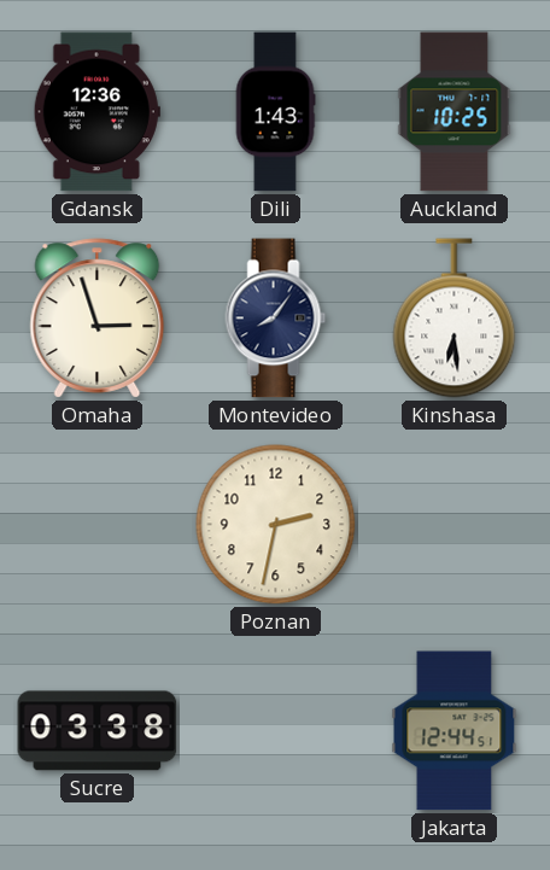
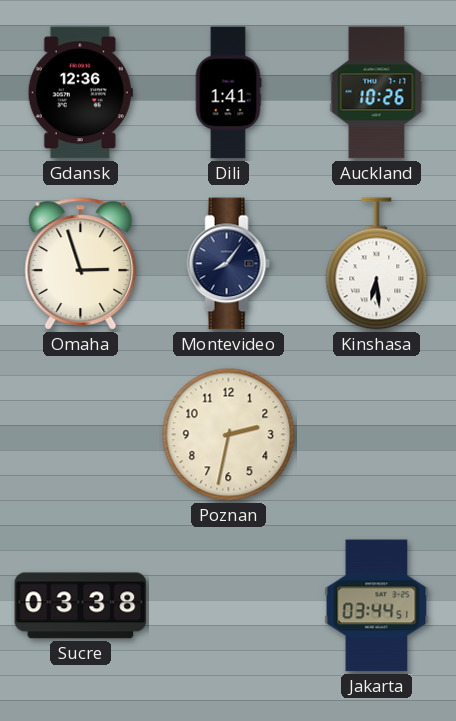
Dili: 1:43 -> 1:41 (228, 93)
Auckland: 10:25 -> 10:26 (377, 93)
Jakarta: 12:44 -> 03:44 (377, 606)
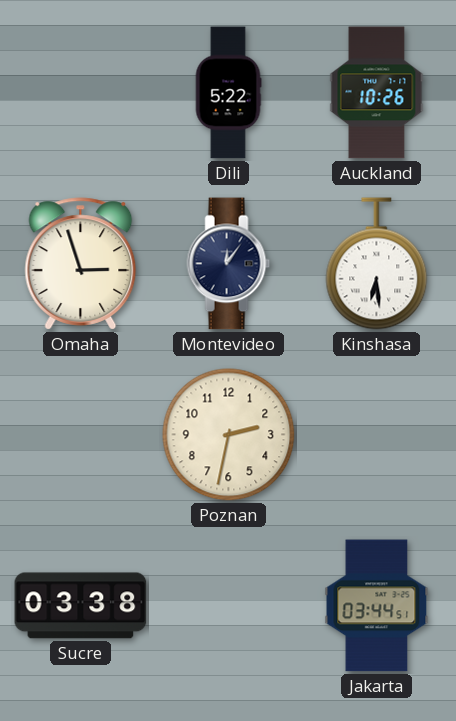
Gdansk: 12:36 -> none (80, 93)
Dili: 1:41 -> 5:22 (228, 93)
Montevideo: 8:06 -> 12:06 (229, 264)
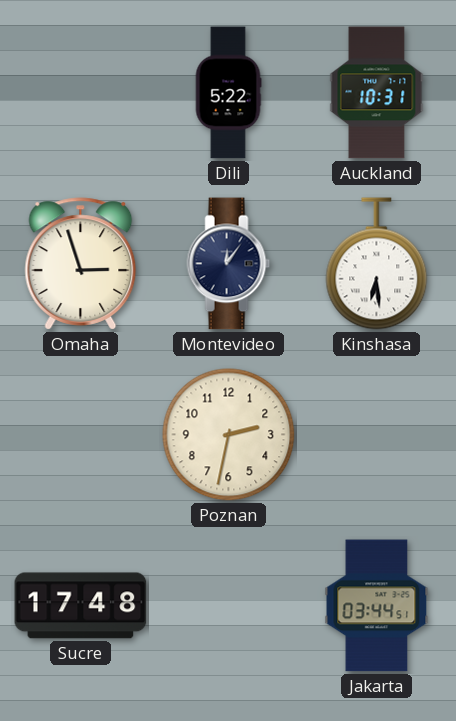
Auckland: 10:26 -> 10:31 (377, 93)
Sucre: 03:38 -> 17:48 (81, 606)
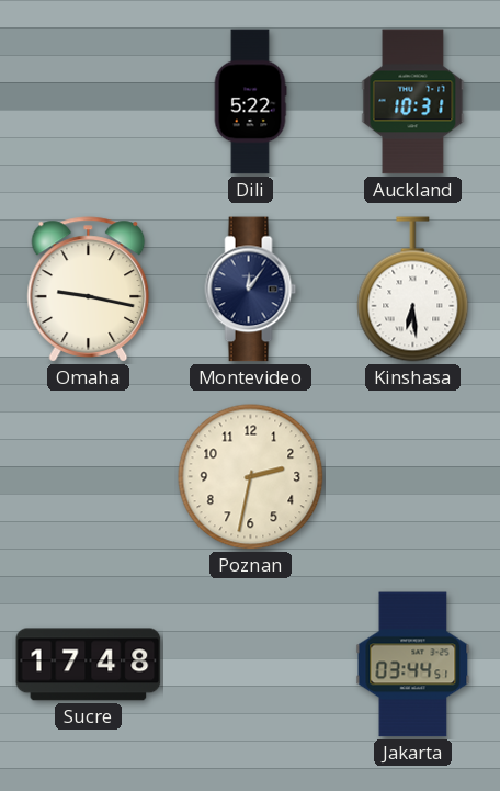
Omaha: 2:57 -> 9:17 (89, 290)
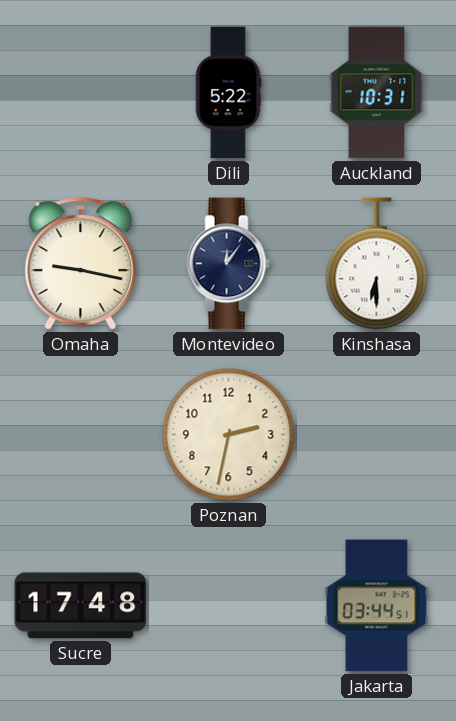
Kinshasa: 6:29 -> 6:30 (377, 264)
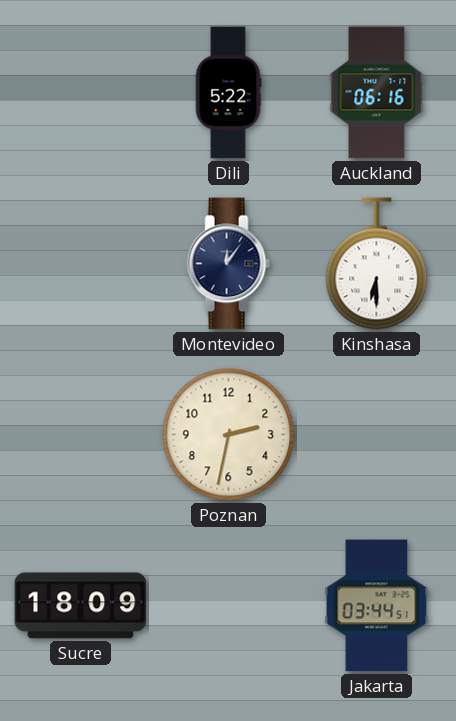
Auckland: 10:31 -> 06:16 (377, 93)
Omaha: 9:17 -> none (81, 264)
Sucre: 17:48 -> 18:09 (81, 606)
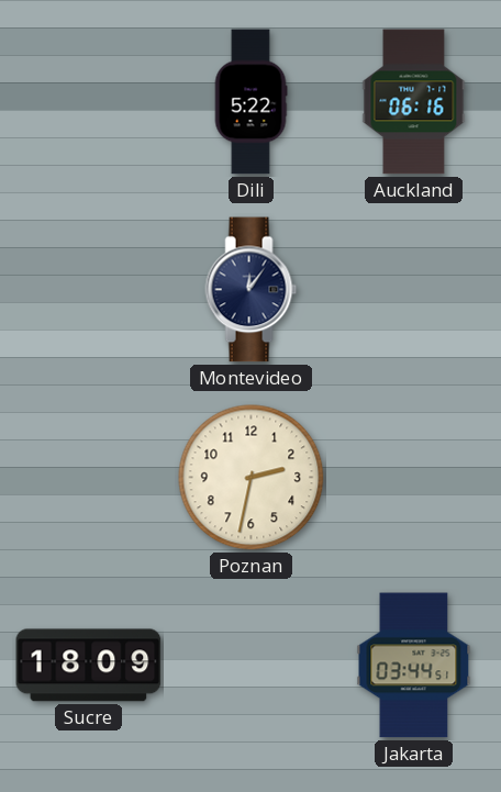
Kinshasa: 6:30 -> none (377, 264)
